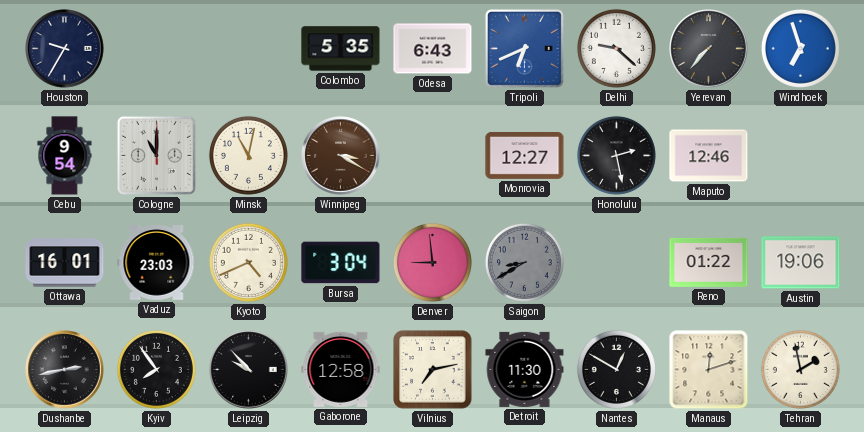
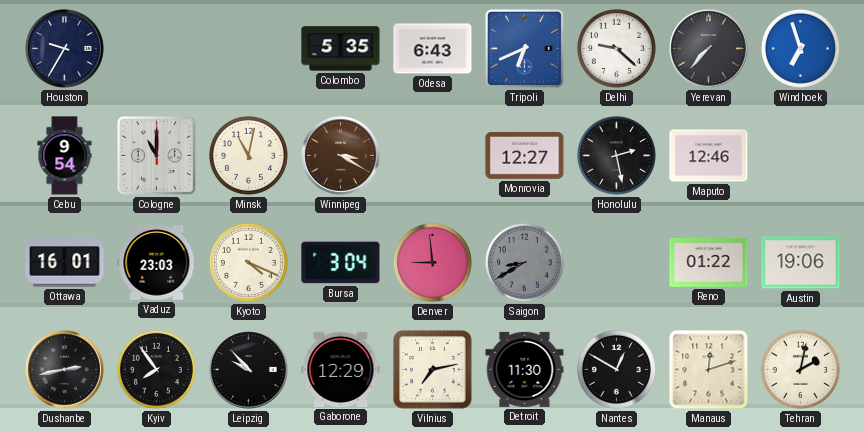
Kyoto: 4:41 -> 4:19 (248, 262)
Gaborone: 12:58 -> 12:29 (341, 369)
Tehran: 1:58 -> 2:02 (800, 369)
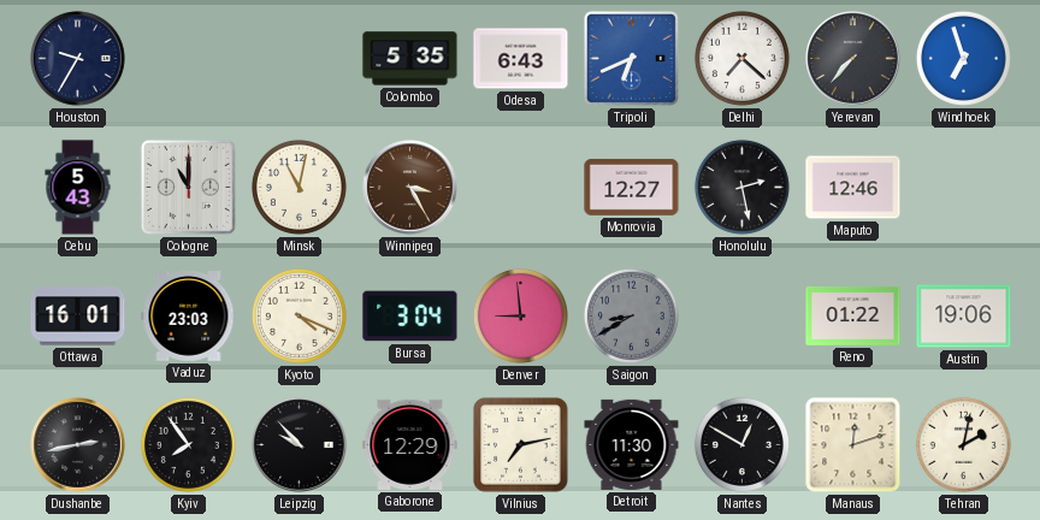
Delhi: 9:22 -> 7:22 (741, 58)
Cebu: 9:54 -> 5:43 (78, 188)
Winnipeg: 3:20 -> 3:25 (410, 188)
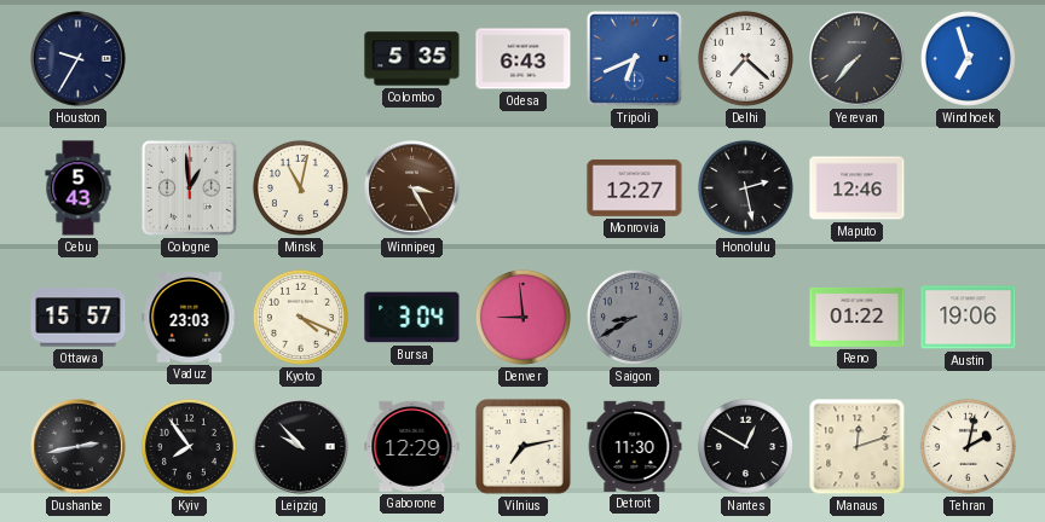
Cologne: 11:00 -> 12:59 (189, 187)
Ottawa: 16:01 -> 15:57 (79, 318)
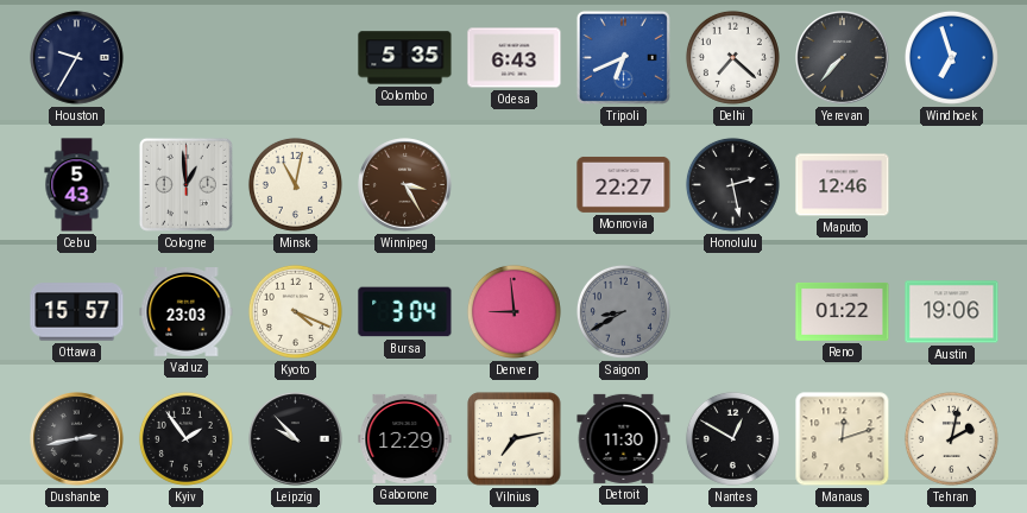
Monrovia: 12:27 -> 22:27 (624, 184)
Kyiv: 7:54 -> 1:54 (185, 438)
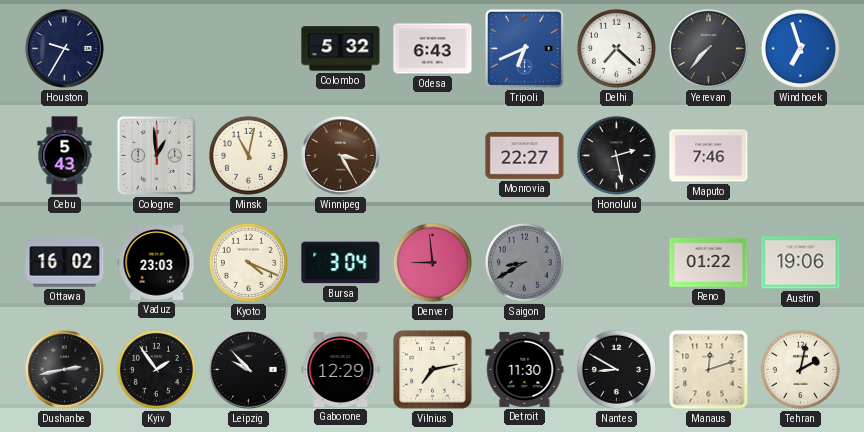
Colombo: 5:35 -> 5:32 (341, 49)
Maputo: 12:46 -> 7:46 (709, 156)
Ottawa: 15:57 -> 16:02 (65, 263)
Nantes: 12:50 -> 8:50 (616, 369)
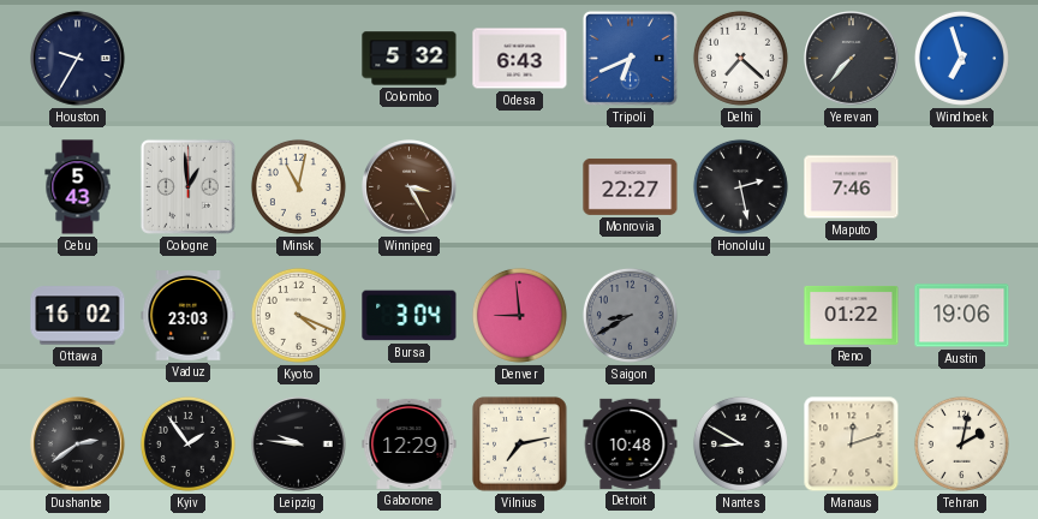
Dushanbe: 2:43 -> 2:39 (78, 445)
Leipzig: 9:53 -> 9:46 (299, 445)
Detroit: 11:30 -> 10:48 (631, 443)
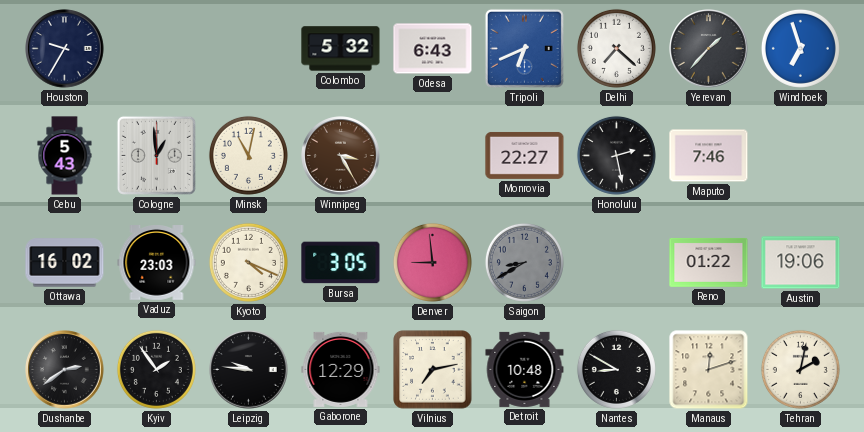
Yerevan: 7:37 -> 1:37 (709, 49)
Bursa: 3:04 -> 3:05 (341, 263)
